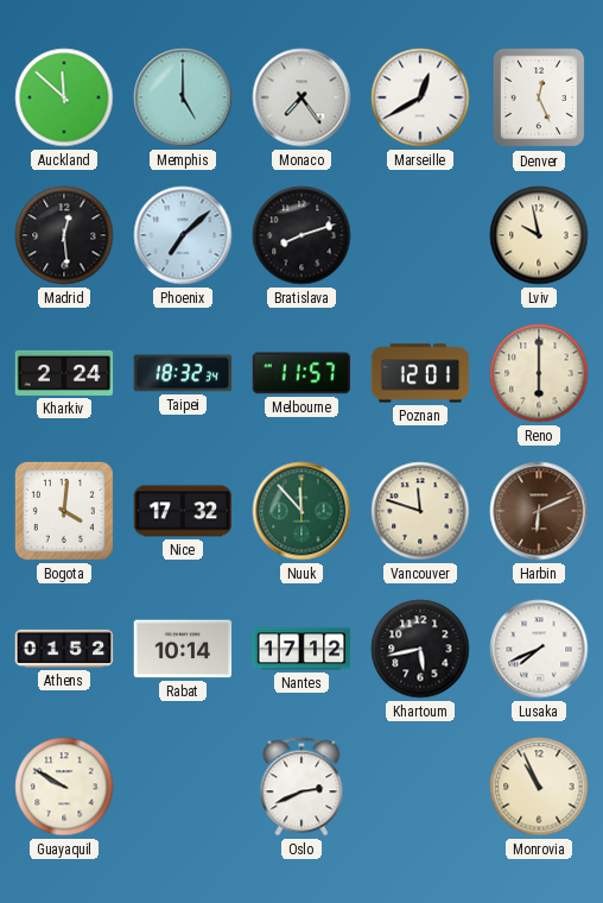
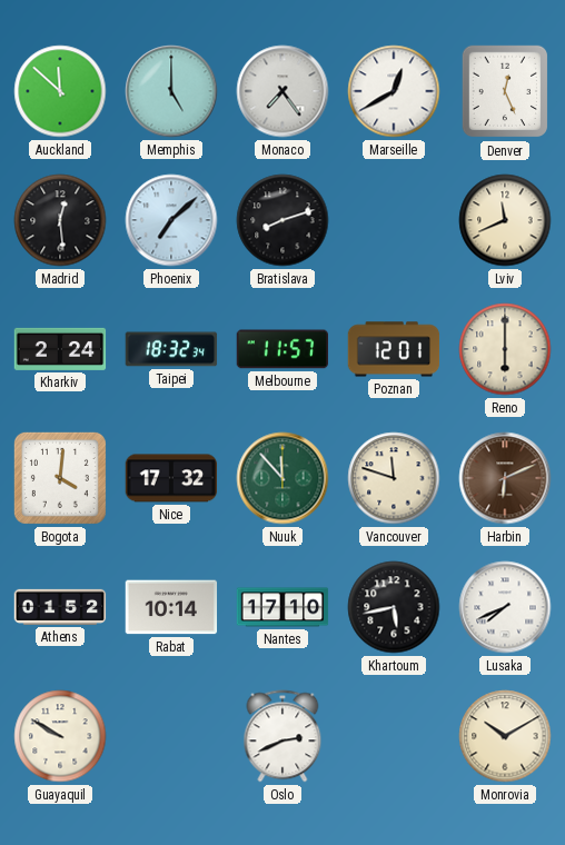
Lviv: 9:58 -> 11:41 (505, 220)
Nantes: 17:12 -> 17:10 (282, 607)
Monrovia: 10:56 -> 10:10 (505, 736)
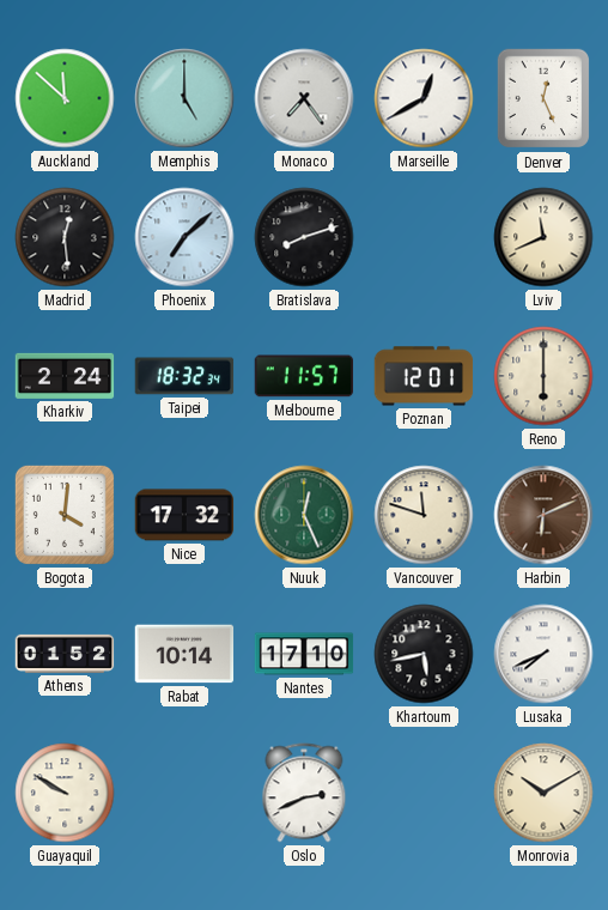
Nuuk: 11:53 -> 12:26 (304, 515)
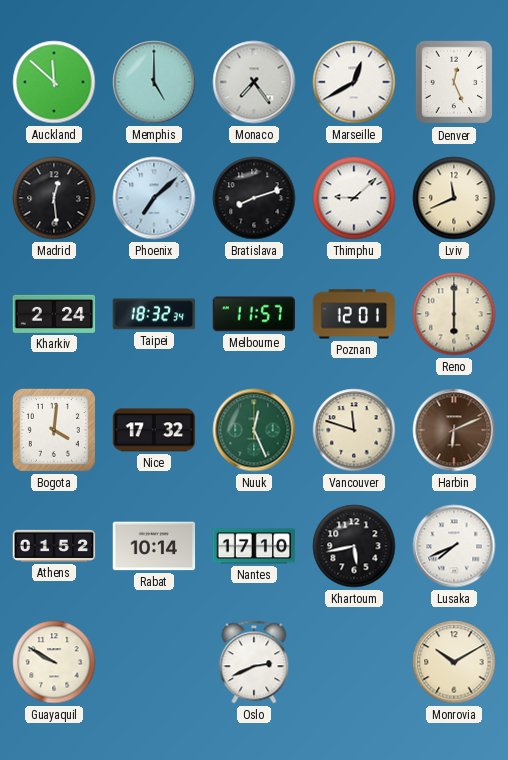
Thimphu: none -> 9:08 (354, 198)
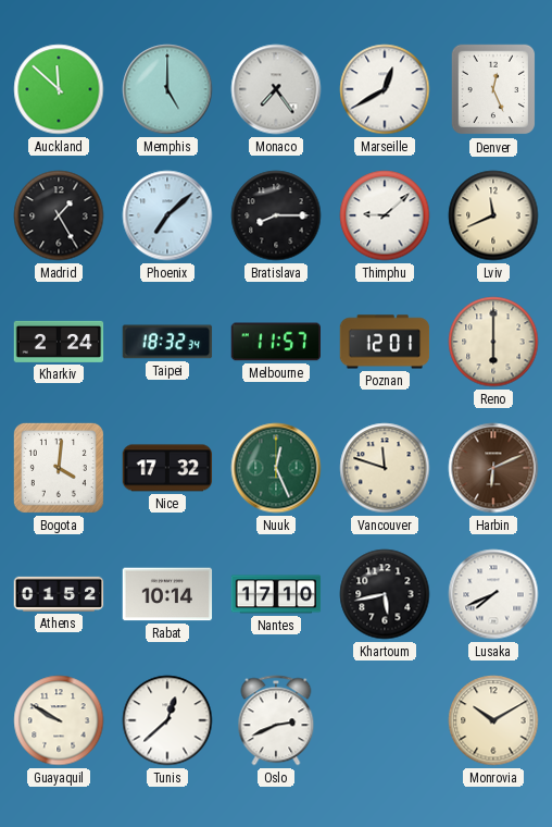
Madrid: 12:29 -> 1:25 (59, 215)
Bratislava: 8:12 -> 8:15 (276, 215)
Tunis: none -> 12:38 (167, 720)
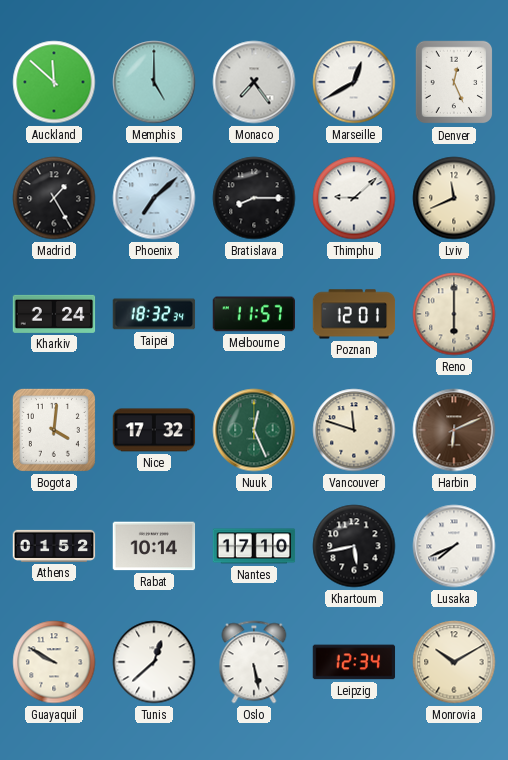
Oslo: 2:41 -> 5:28 (254, 662)
Leipzig: none -> 12:34 (354, 662)
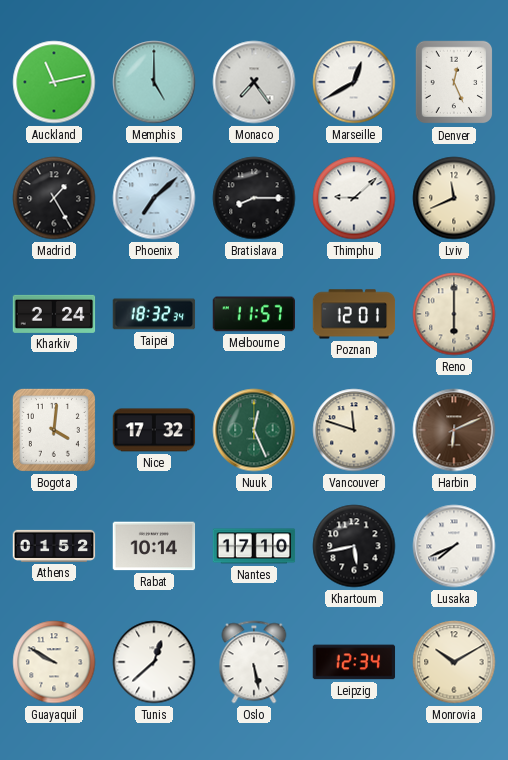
Auckland: 11:52 -> 11:13 (54, 82)
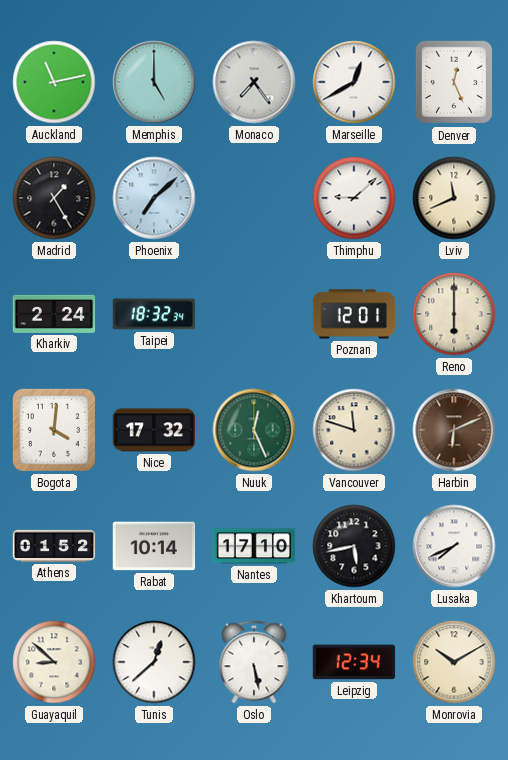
Bratislava: 8:15 -> none (254, 198)
Melbourne: 11:57 -> none (253, 314)
Guayaquil: 9:50 -> 8:52 (54, 662)
